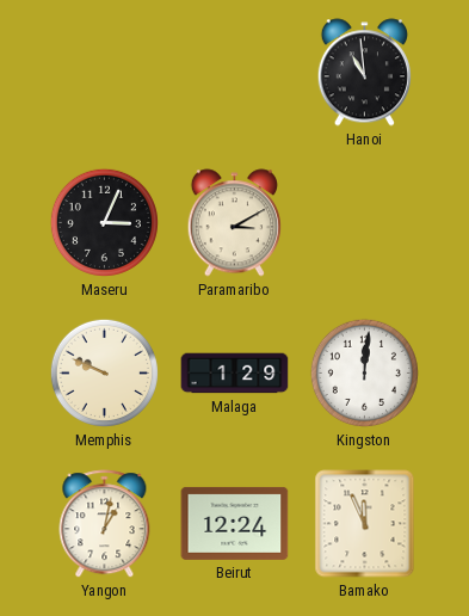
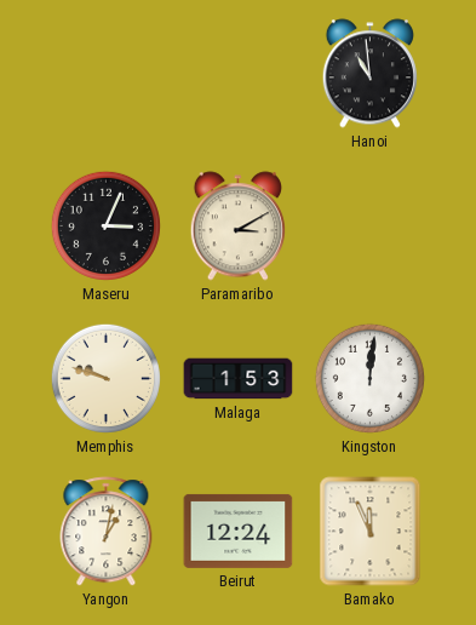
Memphis: 9:49 -> 9:48 (105, 378)
Malaga: 1:29 -> 1:53 (239, 379)
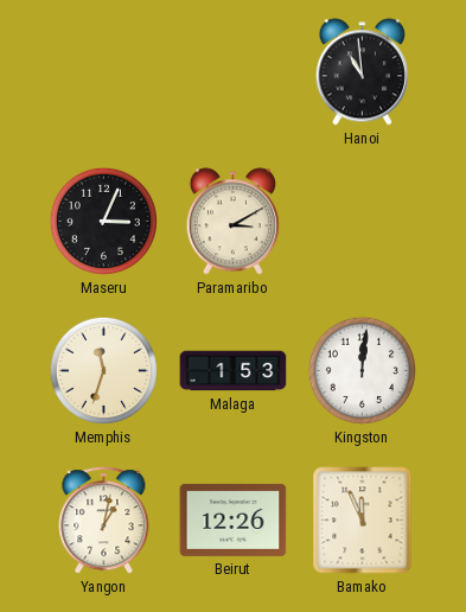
Memphis: 9:48 -> 11:33 (103, 370)
Beirut: 12:24 -> 12:26 (234, 519)
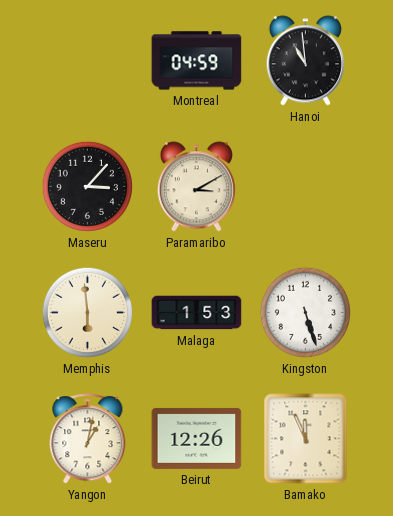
Montreal: none -> 04:59 (197, 61)
Maseru: 3:04 -> 3:07 (87, 186)
Memphis: 11:33 -> 5:59 (87, 312)
Kingston: 12:01 -> 5:27 (305, 312)
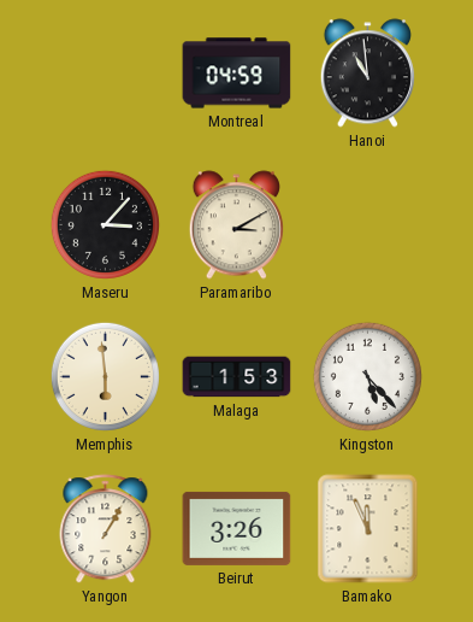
Kingston: 5:27 -> 5:23 (367, 376)
Yangon: 1:02 -> 1:05 (106, 529)
Beirut: 12:26 -> 3:26 (237, 528)
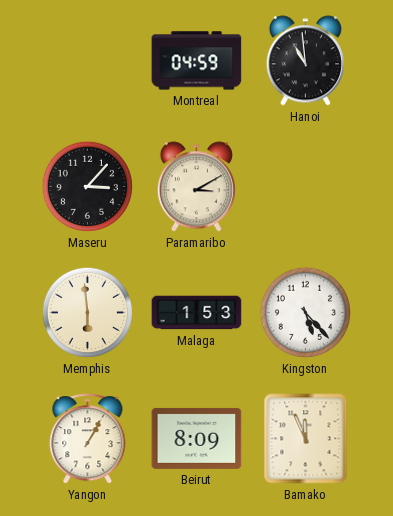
Beirut: 3:26 -> 8:09 (197, 438)
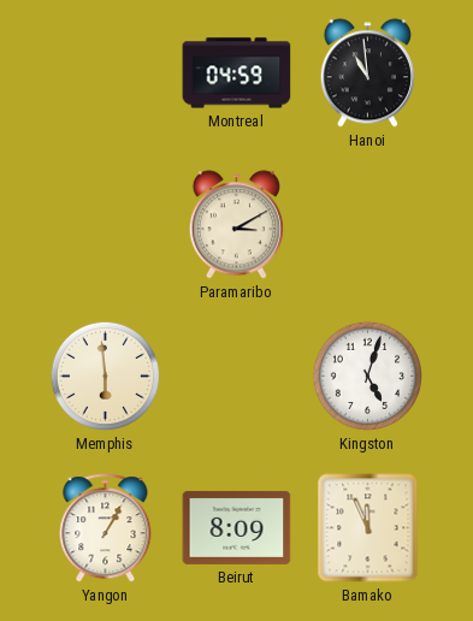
Maseru: 3:07 -> none (87, 186)
Malaga: 1:53 -> none (197, 313)
Kingston: 5:23 -> 5:03 (367, 375)
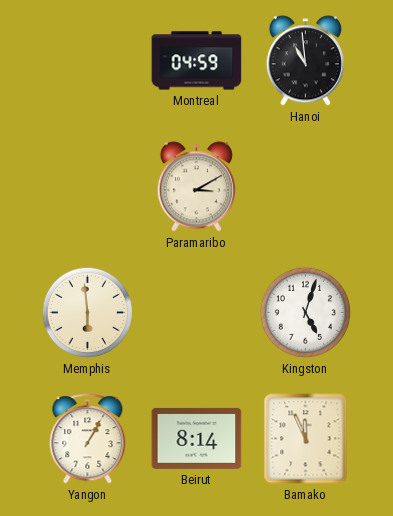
Beirut: 8:09 -> 8:14 (197, 438)
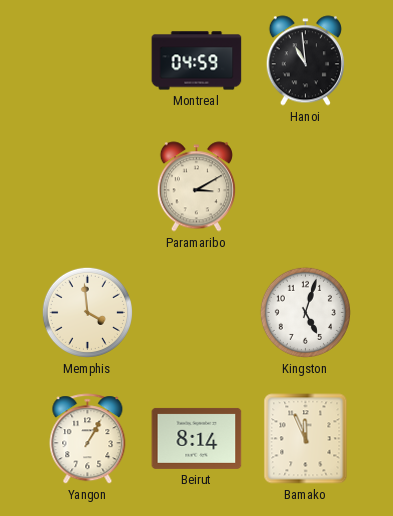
Memphis: 5:59 -> 3:59 (87, 312)
